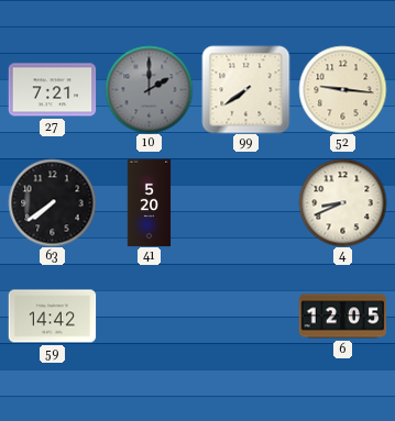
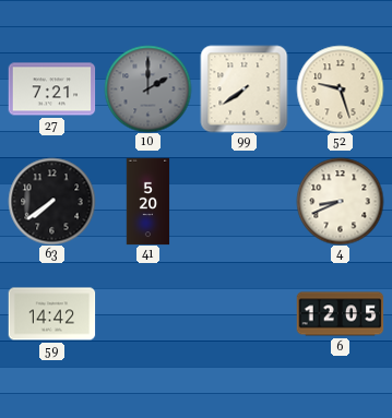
52: 9:16 -> 9:27 (340, 88)
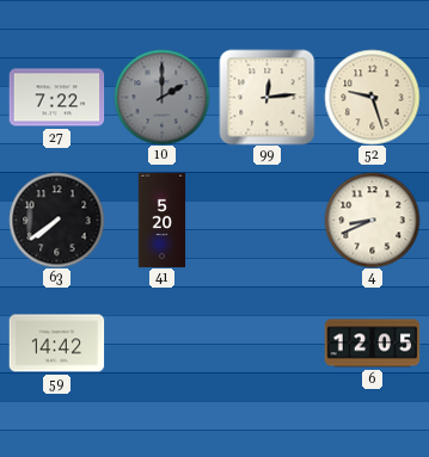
27: 7:21 -> 7:22 (56, 98)
99: 7:39 -> 12:14 (266, 97)
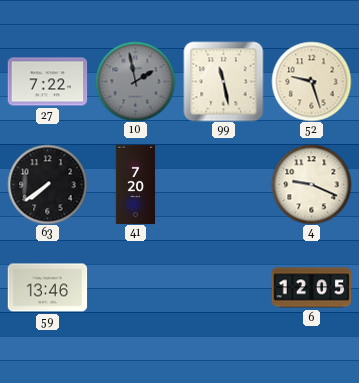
10: 2:00 -> 1:58 (135, 81)
99: 12:14 -> 11:28 (223, 81)
41: 5:20 -> 7:20 (136, 184)
4: 8:41 -> 9:19 (311, 184)
59: 14:42 -> 13:46 (47, 288)
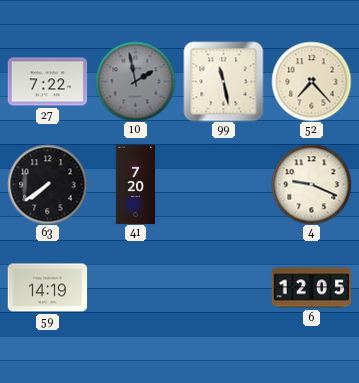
52: 9:27 -> 7:23 (311, 81)
59: 13:46 -> 14:19 (47, 288)
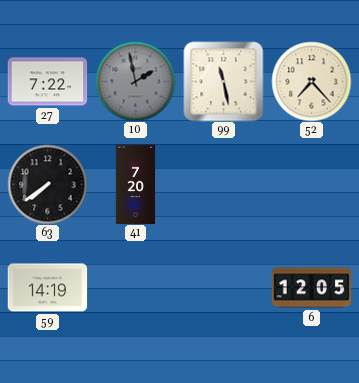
4: 9:19 -> none (311, 184)
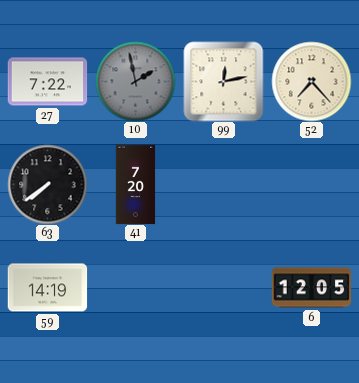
99: 11:28 -> 12:13 (223, 81)
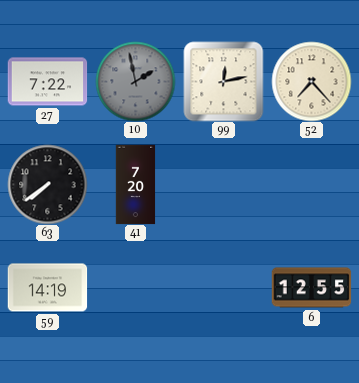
6: 12:05 -> 12:55 (311, 288)
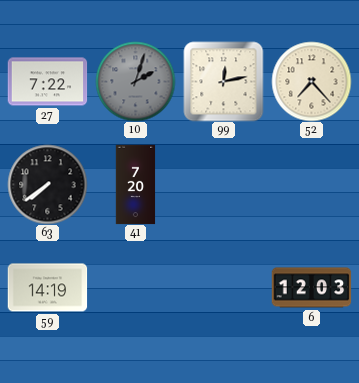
10: 1:58 -> 2:03 (135, 81)
6: 12:55 -> 12:03 (311, 288)
